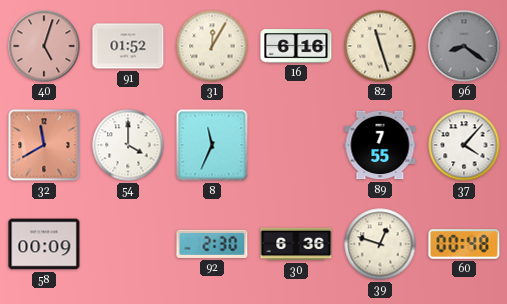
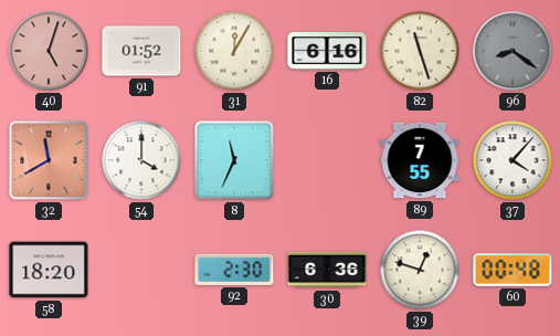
58: 00:09 -> 18:20 (49, 270)
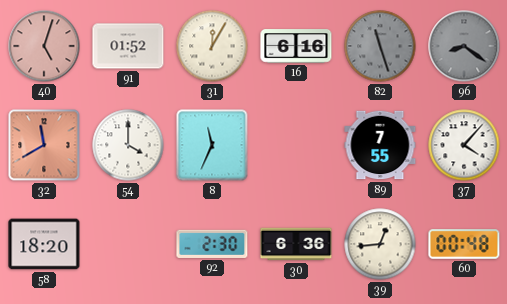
82 dial: cream -> grey (380, 46)
39: 12:48 -> 12:44 (380, 244)
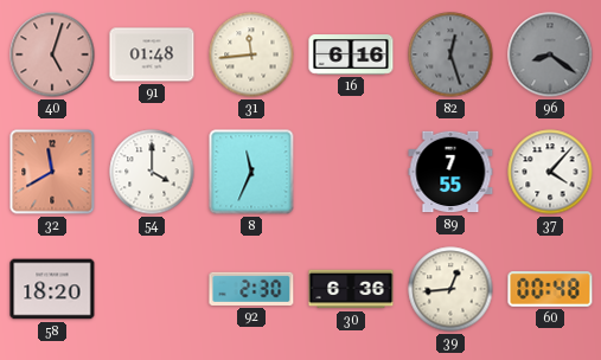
91: 01:52 -> 01:48 (152, 54)
31: 12:05 -> 11:44 (251, 54)
82: 11:27 -> 12:27 (450, 54)
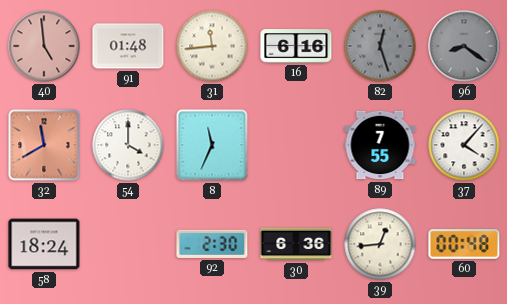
40: 5:03 -> 4:59 (44, 46)
58: 18:20 -> 18:24 (44, 244)
